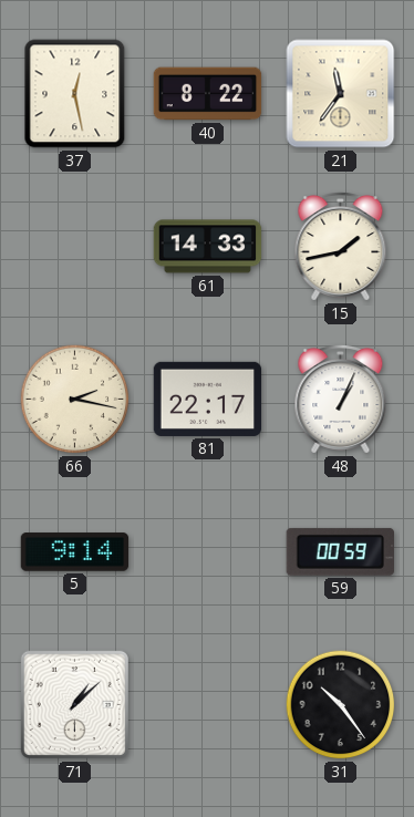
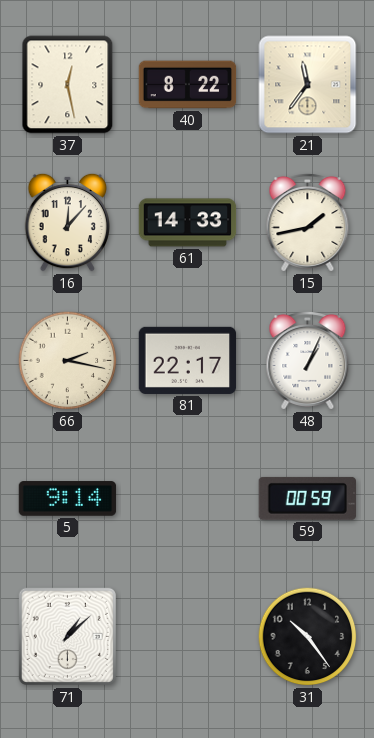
16: none -> 12:07 (68, 222)
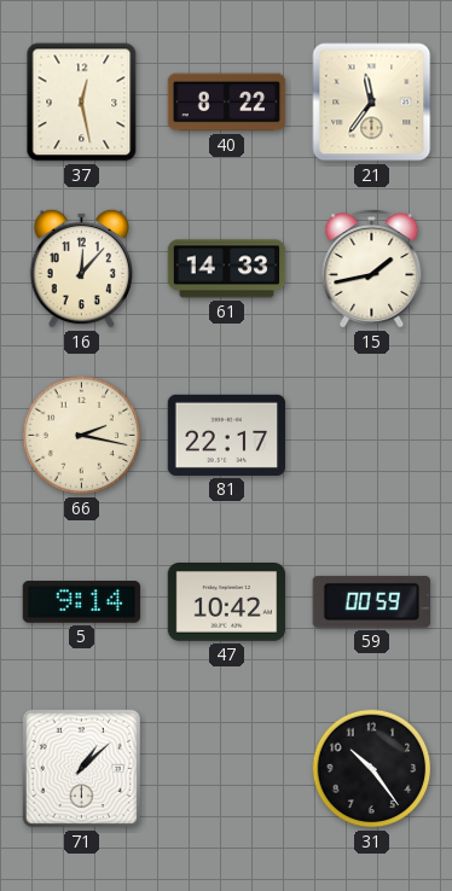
48: 1:04 -> none (308, 361)
47: none -> 10:42 (227, 602)
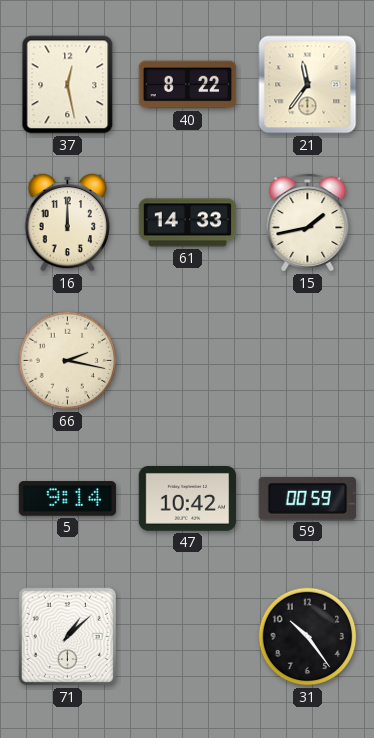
16: 12:07 -> 12:00 (68, 222)
81: 22:17 -> none (227, 435)
